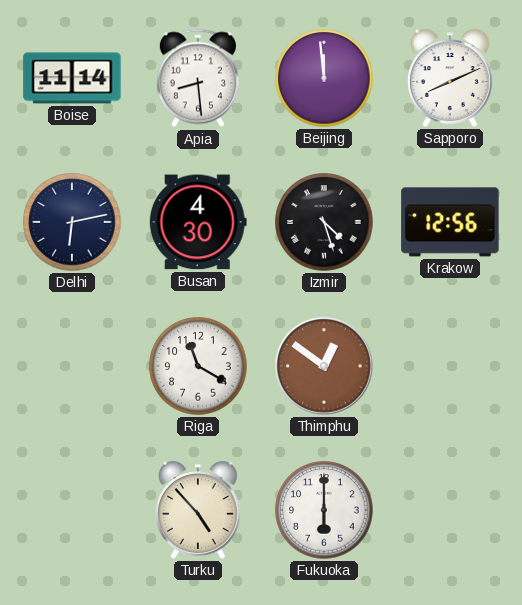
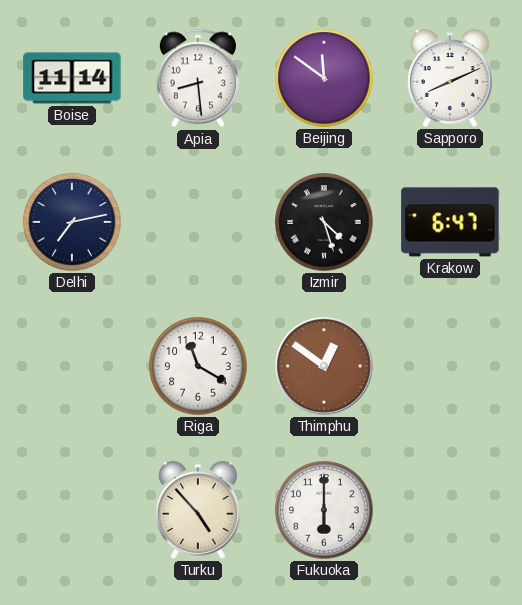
Beijing: 11:59 -> 11:51 (324, 78)
Delhi: 6:13 -> 7:13 (72, 222)
Busan: 4:30 -> none (198, 222)
Krakow: 12:56 -> 6:47 (450, 222)
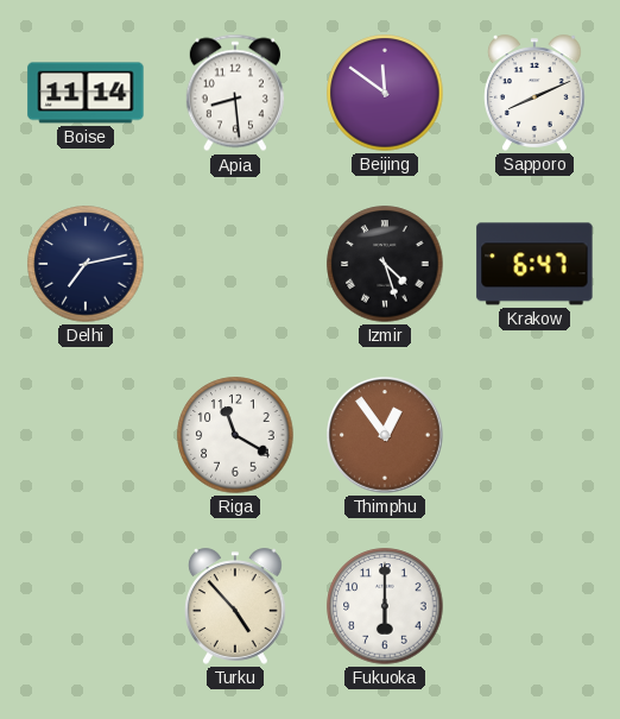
Thimphu: 12:51 -> 12:54 (385, 435)
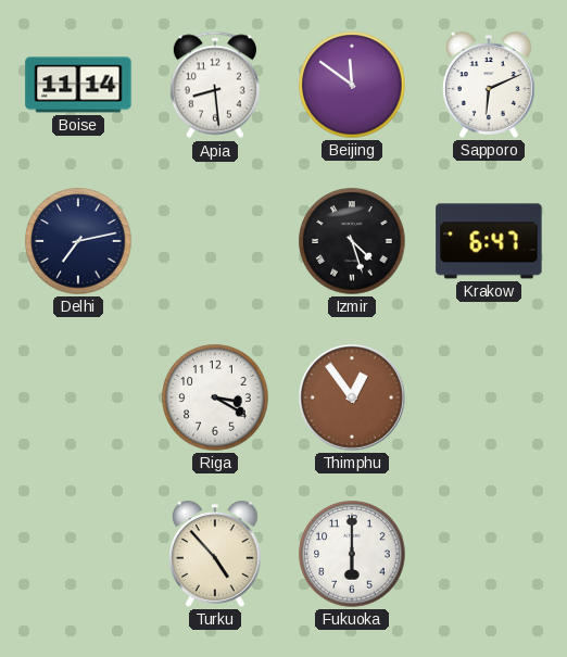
Sapporo: 8:11 -> 6:11 (490, 85)
Riga: 11:20 -> 3:20 (215, 397)
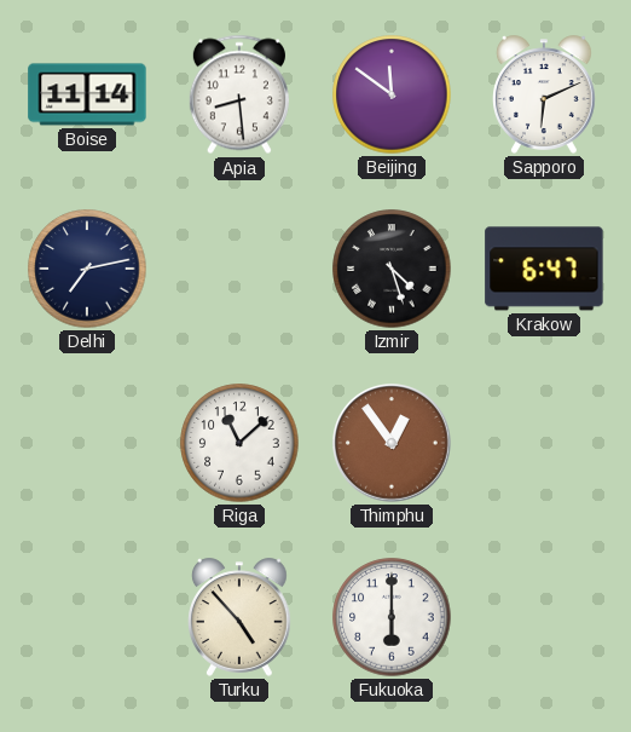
Riga: 3:20 -> 11:08 (239, 443)
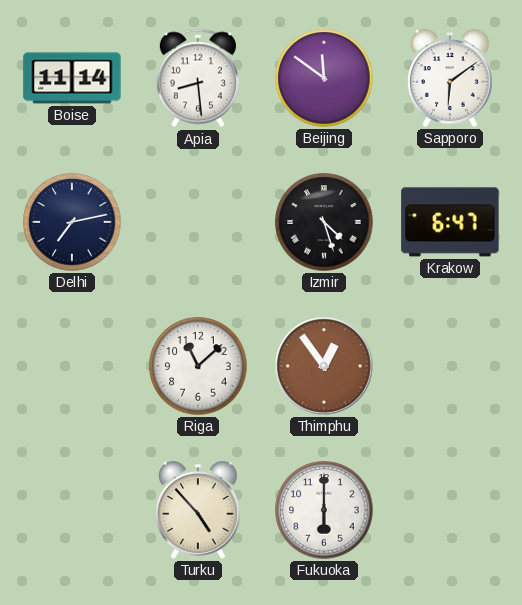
Sapporo: 6:11 -> 6:09 (451, 78)
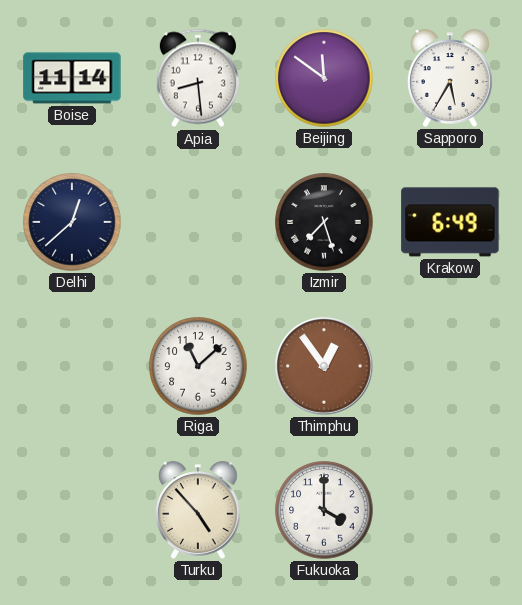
Sapporo: 6:09 -> 5:35 (451, 78)
Delhi: 7:13 -> 12:38 (72, 222)
Izmir: 4:27 -> 7:27 (324, 222)
Krakow: 6:47 -> 6:49 (450, 222)
Fukuoka: 6:00 -> 4:00 (324, 510)
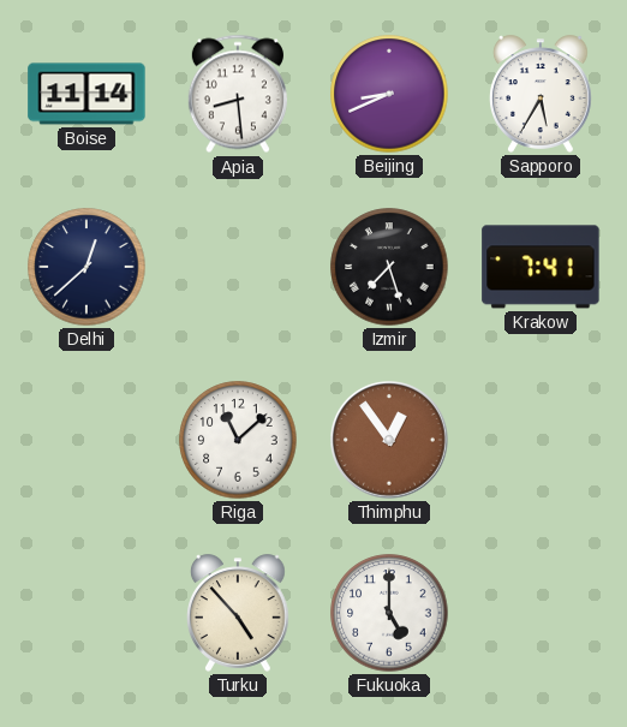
Beijing: 11:51 -> 8:41 (389, 94)
Krakow: 6:49 -> 7:41 (541, 267)
Fukuoka: 4:00 -> 5:00 (389, 613)
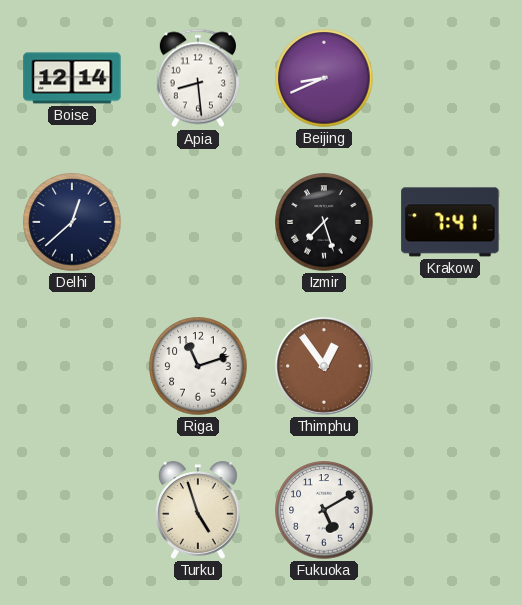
Boise: 11:14 -> 12:14 (72, 78)
Sapporo: 5:35 -> none (542, 94)
Riga: 11:08 -> 11:12 (198, 366)
Turku: 4:53 -> 4:57 (199, 510)
Fukuoka: 5:00 -> 5:10 (324, 510)
